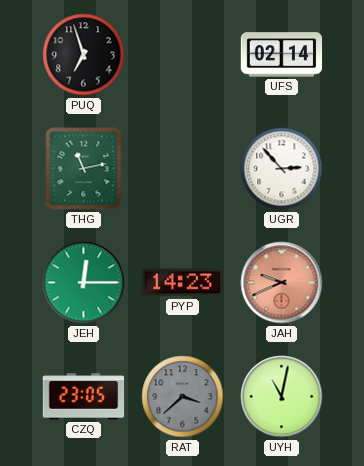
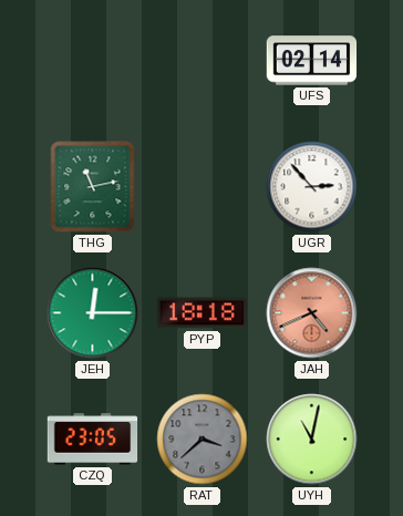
PUQ: 6:57 -> none (84, 55)
PYP: 14:23 -> 18:18 (201, 313)
JAH: 9:41 -> 4:41 (312, 313)
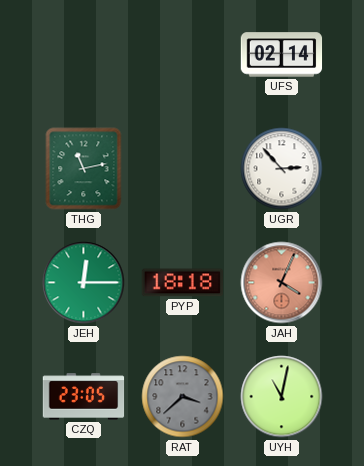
JAH: 4:41 -> 4:04 (282, 283)
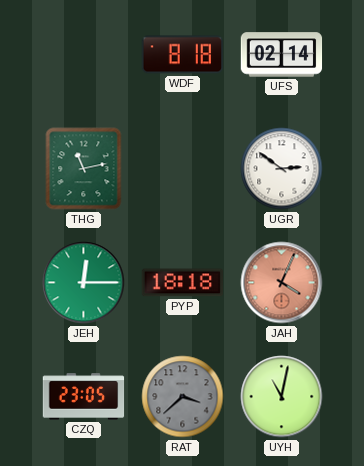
WDF: none -> 8:18 (182, 55)
UGR: 2:53 -> 2:51 (282, 169)
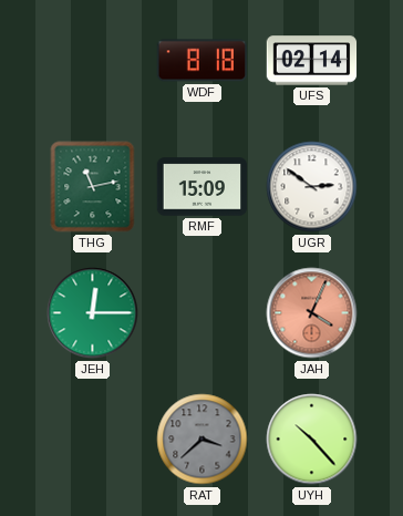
RMF: none -> 15:09 (203, 187)
PYP: 18:18 -> none (182, 283)
CZQ: 23:05 -> none (84, 397)
UYH: 11:02 -> 10:23 (312, 440)
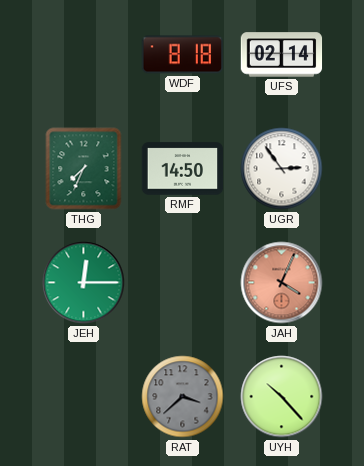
THG: 11:13 -> 7:34 (84, 169)
RMF: 15:09 -> 14:50 (183, 169)
UGR: 2:51 -> 2:54 (282, 169)
